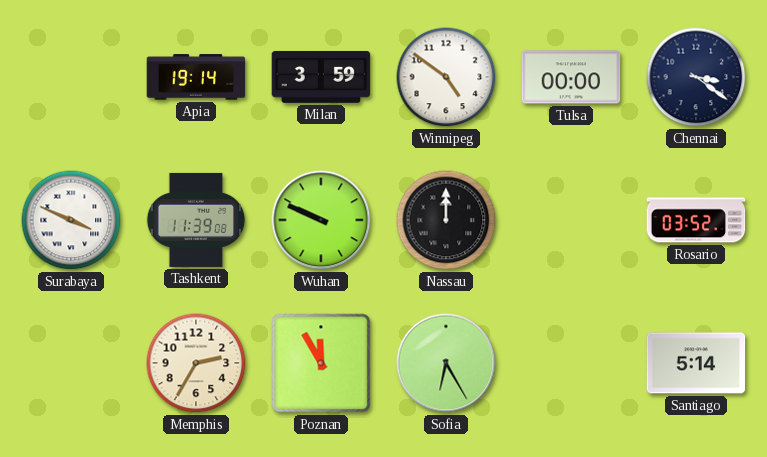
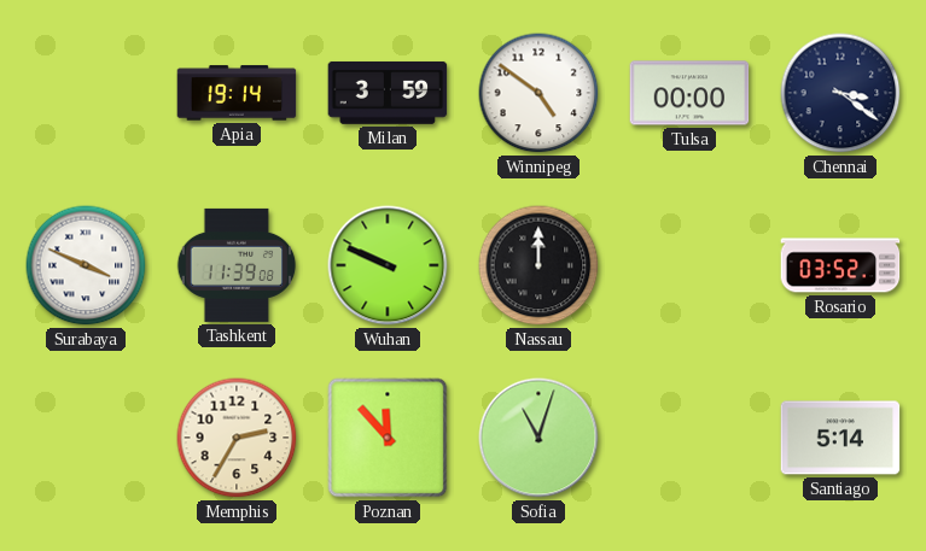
Poznan: 11:55 -> 11:53 (388, 438)
Sofia: 6:25 -> 11:03 (538, 438)
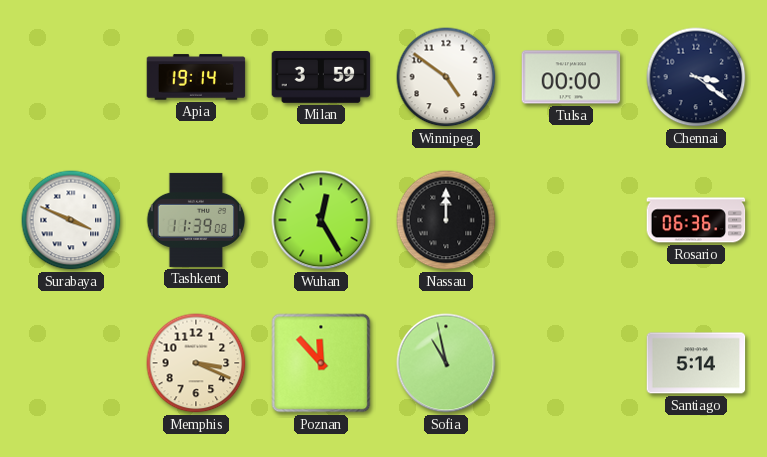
Wuhan: 9:49 -> 12:25 (321, 220)
Rosario: 03:52 -> 06:36 (696, 220)
Memphis: 2:35 -> 3:19 (196, 363)
Sofia: 11:03 -> 10:58 (446, 363)
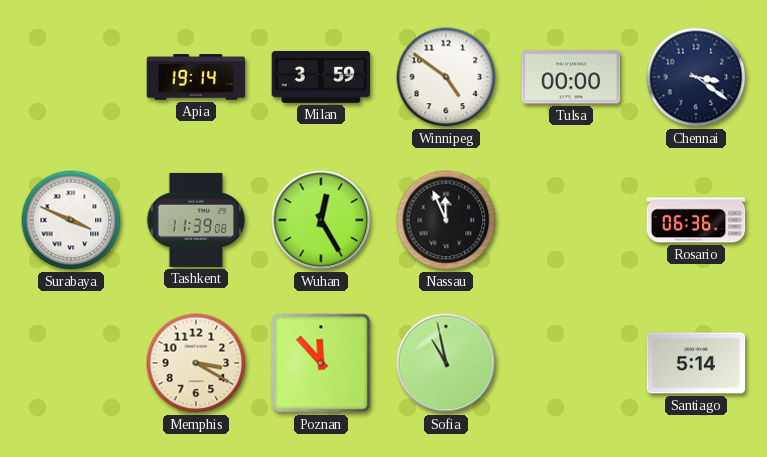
Nassau: 12:00 -> 11:56 (446, 220)
Memphis: 3:19 -> 3:20 (196, 363)
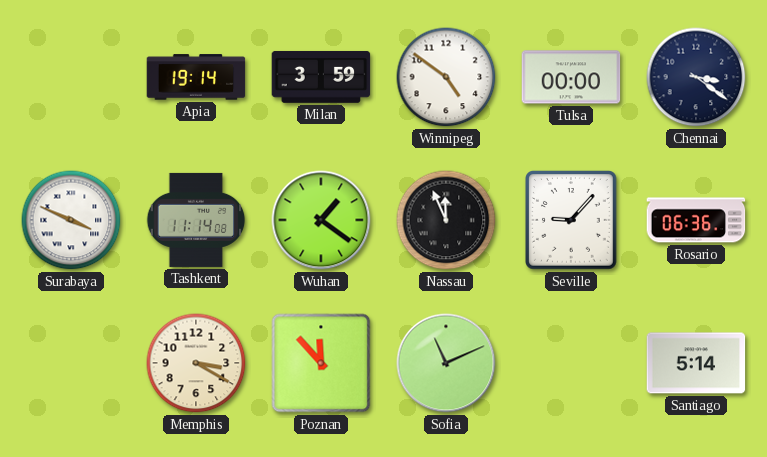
Tashkent: 11:39 -> 11:14 (196, 220)
Wuhan: 12:25 -> 1:21 (321, 220)
Seville: none -> 9:07 (572, 221)
Sofia: 10:58 -> 11:11 (446, 363)
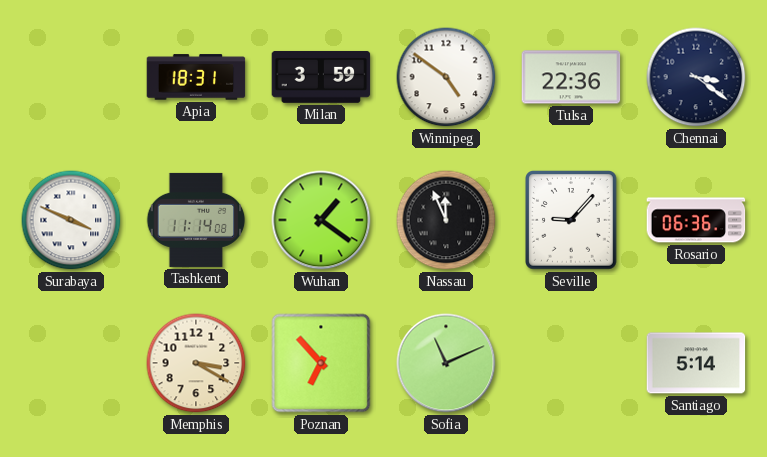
Apia: 19:14 -> 18:31 (196, 77)
Tulsa: 00:00 -> 22:36 (571, 77)
Poznan: 11:53 -> 6:53 (321, 363)
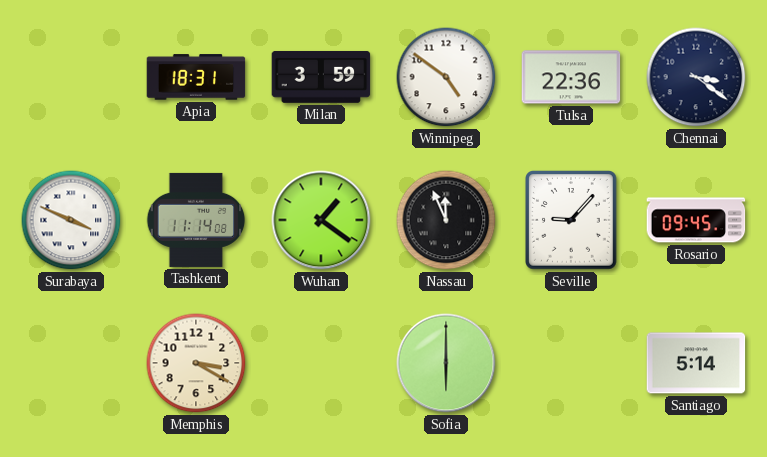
Rosario: 06:36 -> 09:45 (696, 220)
Poznan: 6:53 -> none (321, 363)
Sofia: 11:11 -> 6:00 (446, 363)
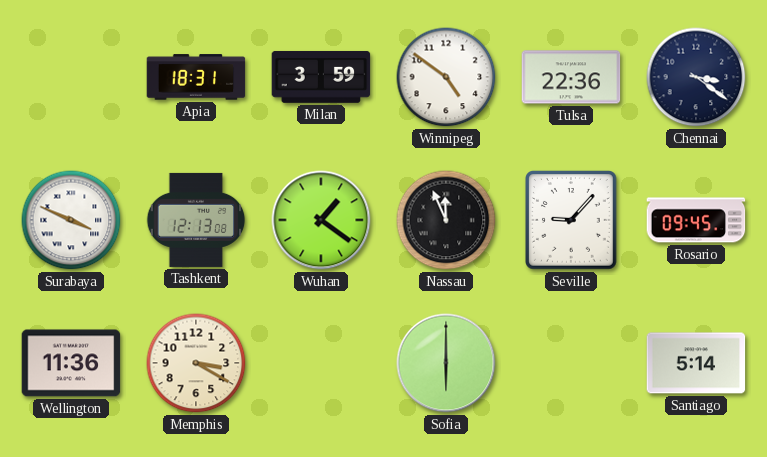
Tashkent: 11:14 -> 12:13 (196, 220)
Wellington: none -> 11:36 (71, 363)
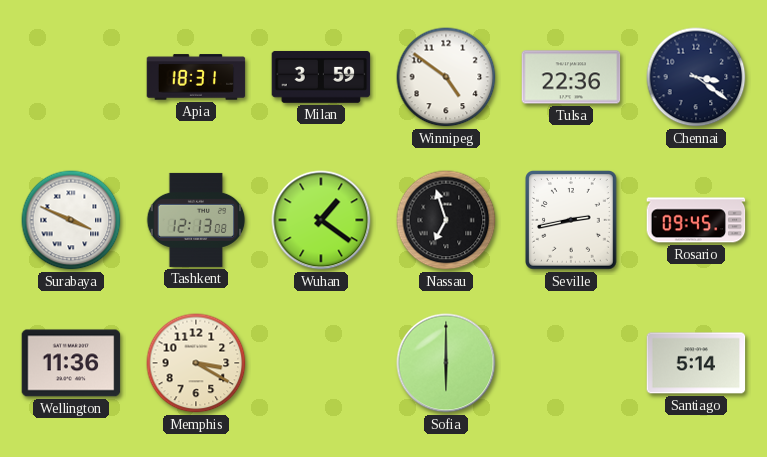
Nassau: 11:56 -> 6:57 (446, 220)
Seville: 9:07 -> 2:43 (572, 221)
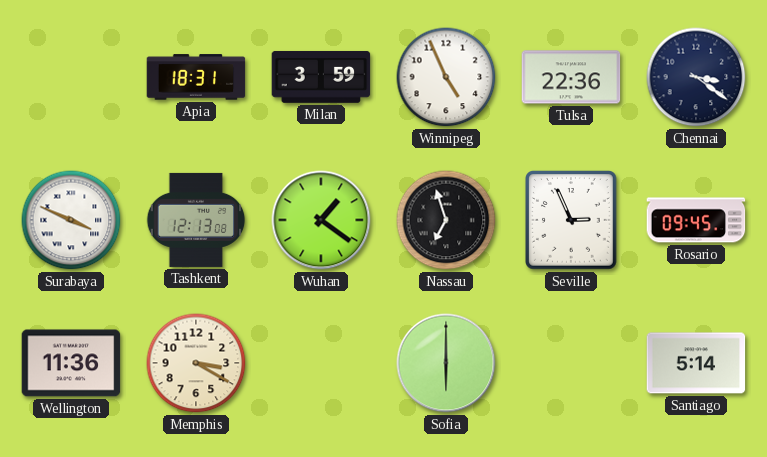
Winnipeg: 4:51 -> 4:56 (446, 77)
Seville: 2:43 -> 2:56 (572, 221)
